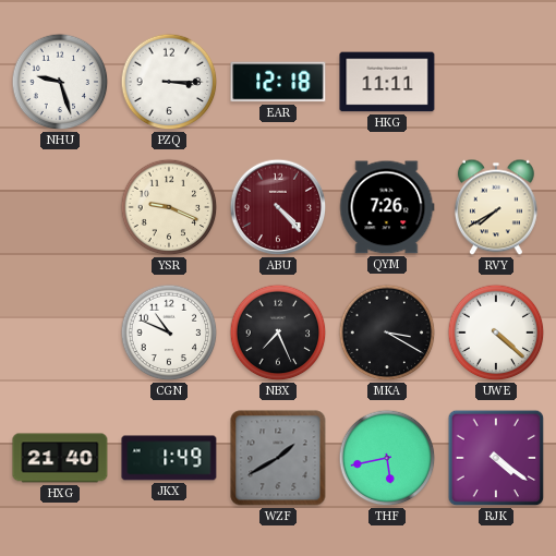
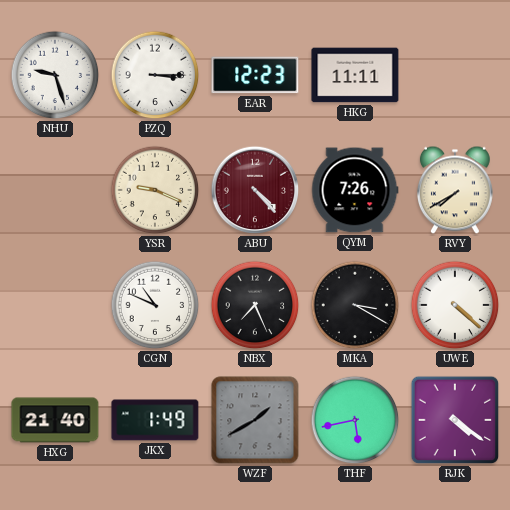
EAR: 12:18 -> 12:23 (255, 75)
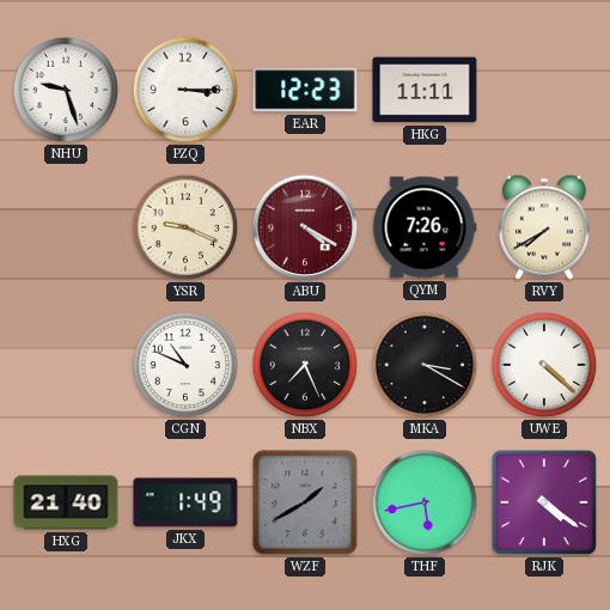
ABU: 4:23 -> 4:20 (305, 227)
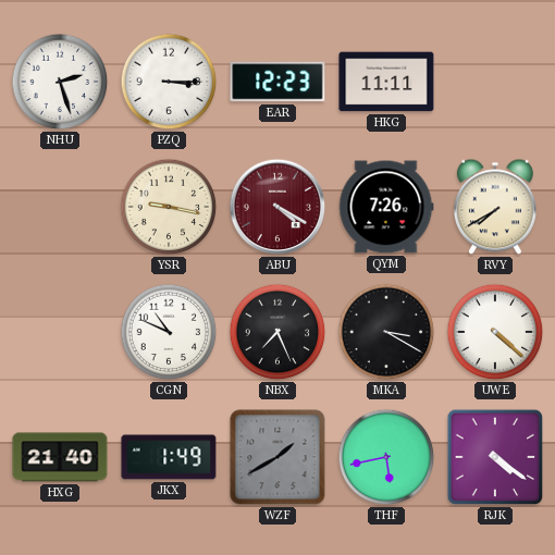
NHU: 9:27 -> 2:27 (60, 82)
YSR: 9:19 -> 9:17 (169, 207)
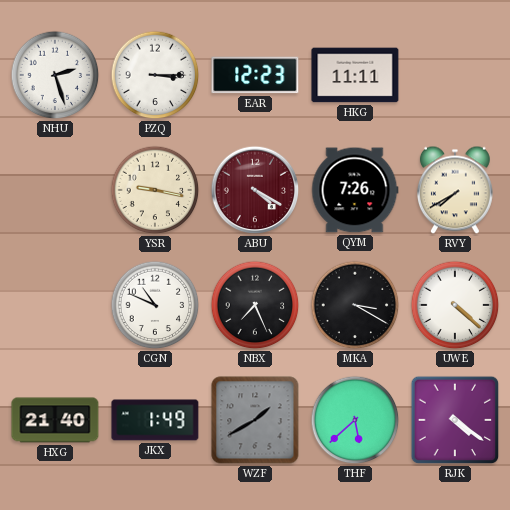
THF: 5:43 -> 5:38 (355, 420)
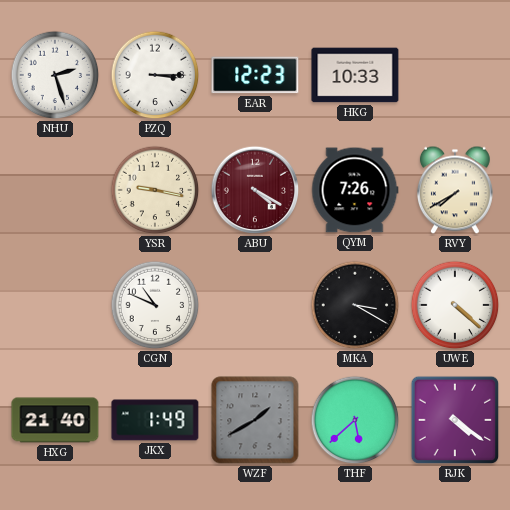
HKG: 11:11 -> 10:33 (355, 75)
NBX: 7:26 -> none (255, 305)
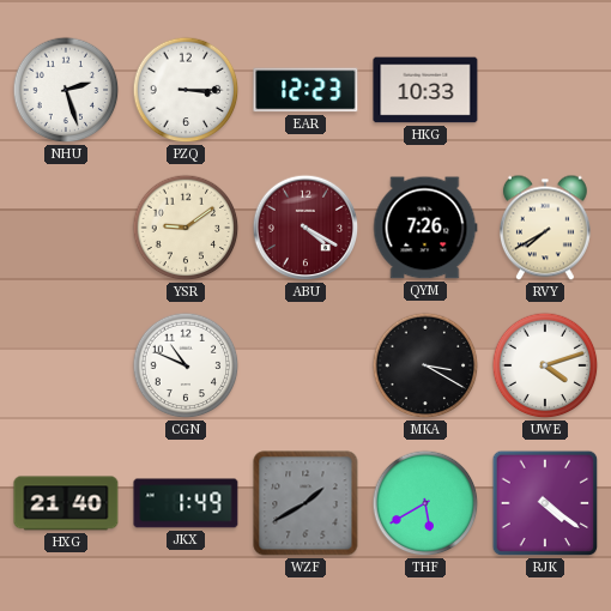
YSR: 9:17 -> 9:09 (186, 228)
UWE: 4:22 -> 4:12 (545, 365)
THF: 5:38 -> 5:40 (425, 503)
